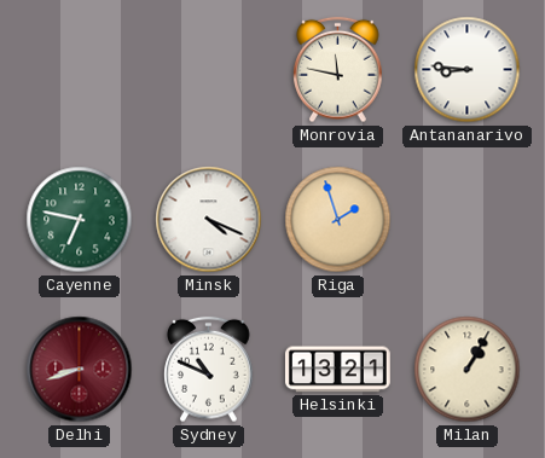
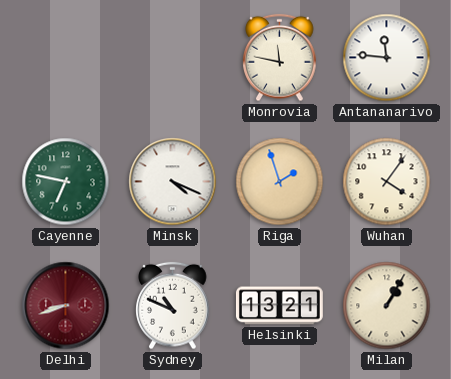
Antananarivo: 8:46 -> 11:46 (387, 58)
Wuhan: none -> 4:06 (387, 182)
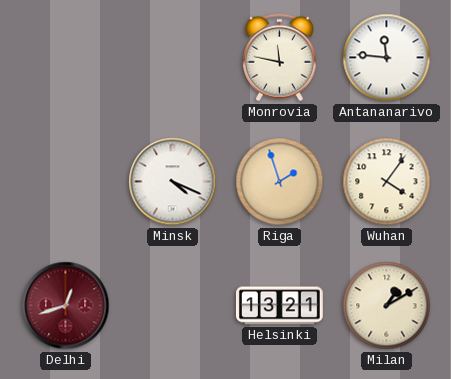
Cayenne: 6:47 -> none (66, 182)
Delhi: 8:42 -> 12:42 (66, 306)
Sydney: 10:49 -> none (173, 306)
Milan: 1:05 -> 1:10 (387, 306)
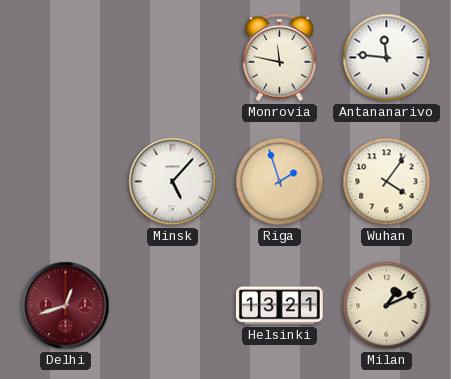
Minsk: 4:19 -> 5:07 (173, 182)
Milan: 1:10 -> 1:11 (387, 306)
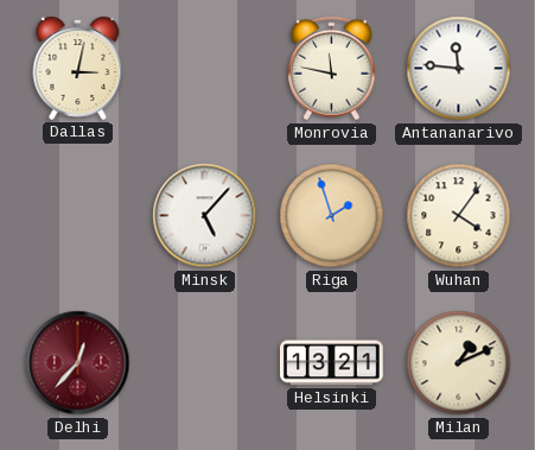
Dallas: none -> 3:02 (78, 68)
Delhi: 12:42 -> 12:37 (78, 363)
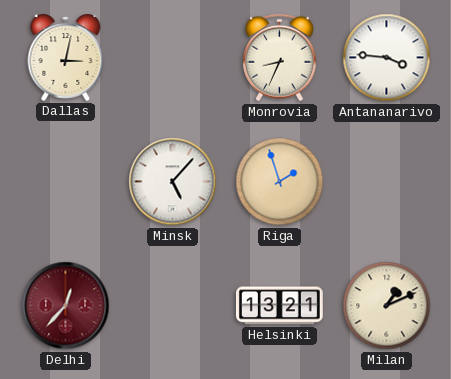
Monrovia: 11:47 -> 8:34 (280, 58)
Antananarivo: 11:46 -> 3:46 (387, 58)
Wuhan: 4:06 -> none (459, 216)
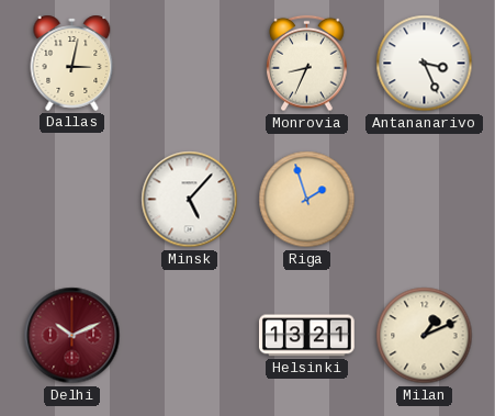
Antananarivo: 3:46 -> 3:26 (425, 64)
Delhi: 12:37 -> 10:11 (72, 336)
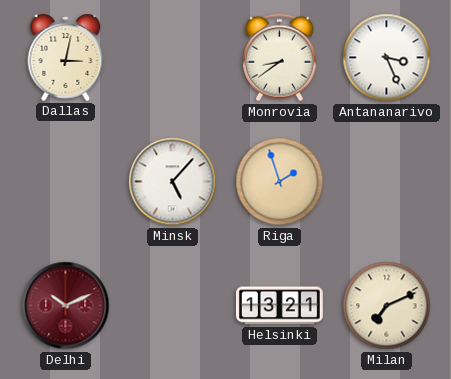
Monrovia: 8:34 -> 8:39 (280, 58)
Milan: 1:11 -> 7:11 (387, 306)
